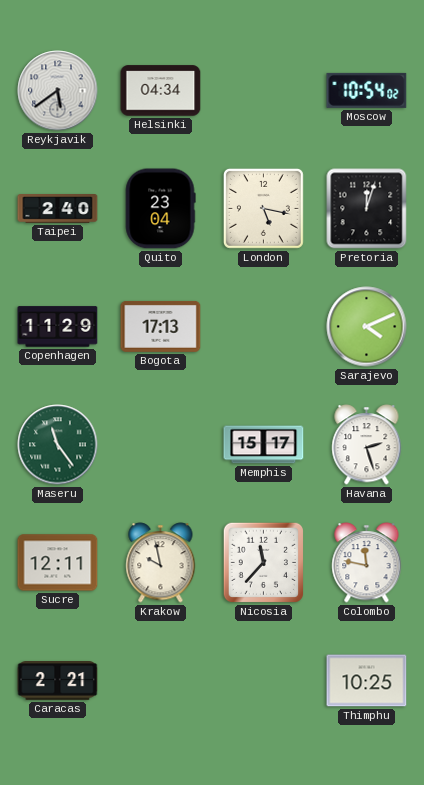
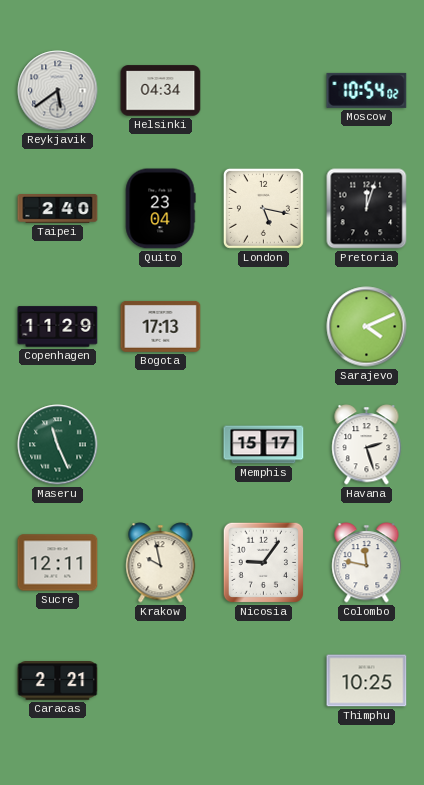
Maseru: 11:24 -> 11:26 (58, 445)
Nicosia: 11:37 -> 9:06 (263, 562)
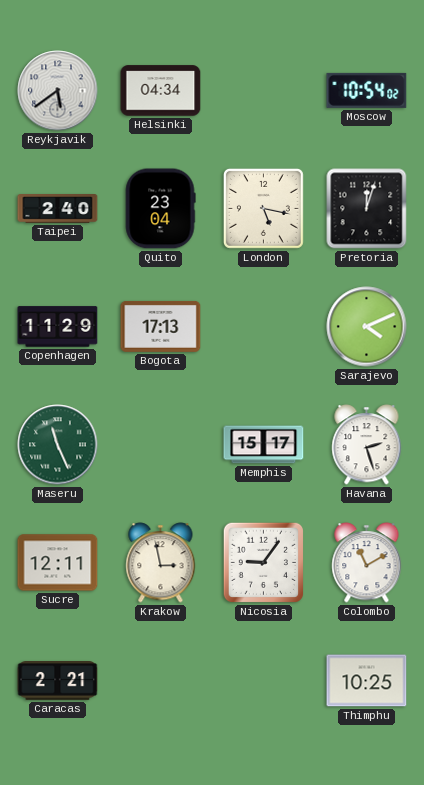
Krakow: 9:58 -> 2:58 (161, 563)
Colombo: 11:47 -> 11:10 (367, 563)
